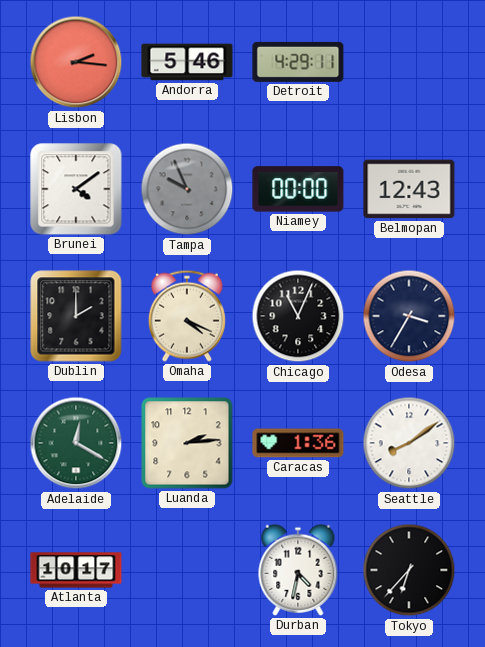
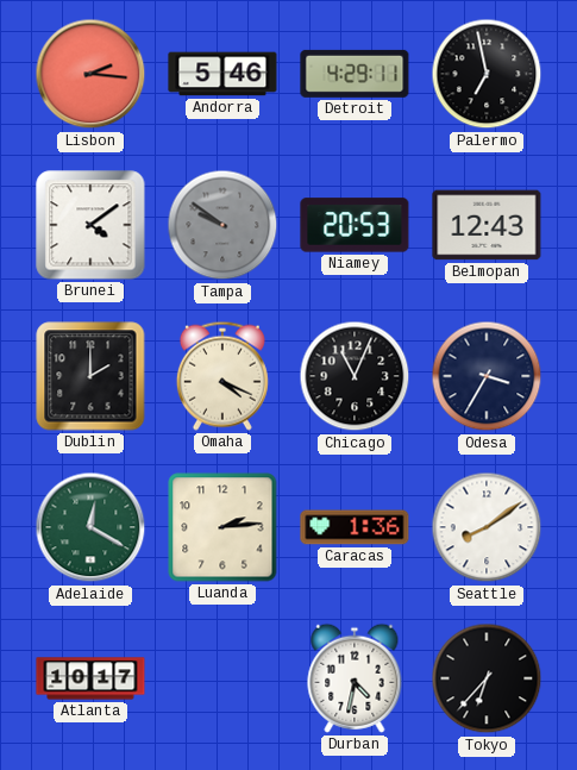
Palermo: none -> 6:58 (487, 74)
Tampa: 9:56 -> 9:51 (222, 225)
Niamey: 00:00 -> 20:53 (355, 225)
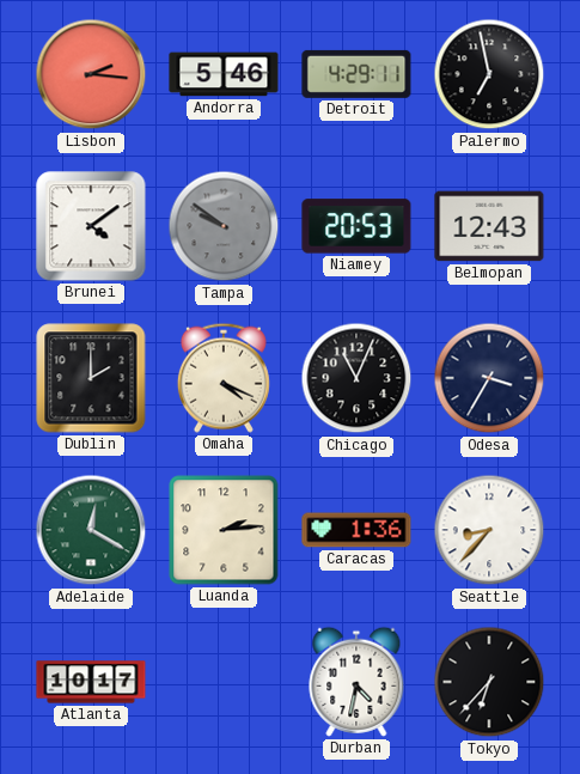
Seattle: 8:09 -> 8:37 (489, 530)
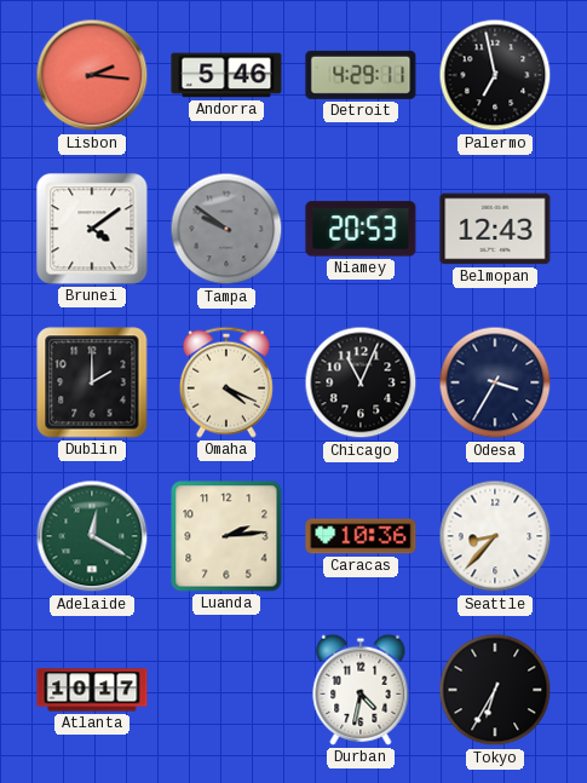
Caracas: 1:36 -> 10:36 (361, 536)
Tokyo: 6:37 -> 6:35 (495, 690)
